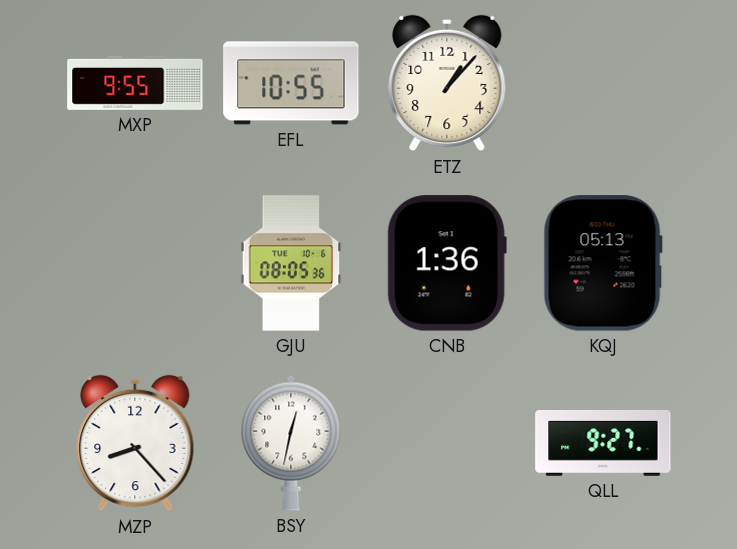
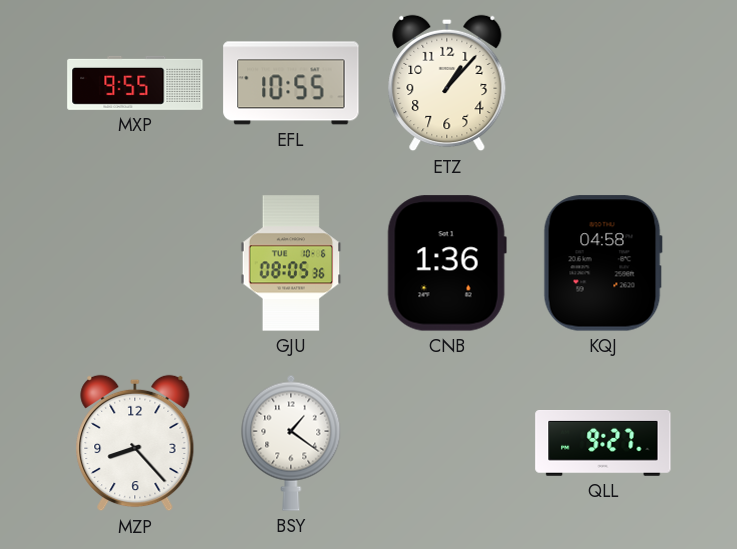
KQJ: 05:13 -> 04:58 (603, 263)
BSY: 12:32 -> 1:21 (291, 443)
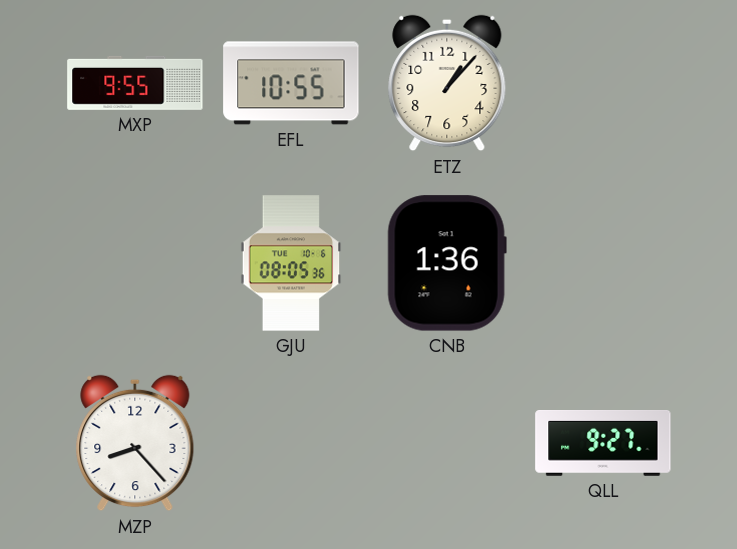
KQJ: 04:58 -> none (603, 263)
BSY: 1:21 -> none (291, 443)
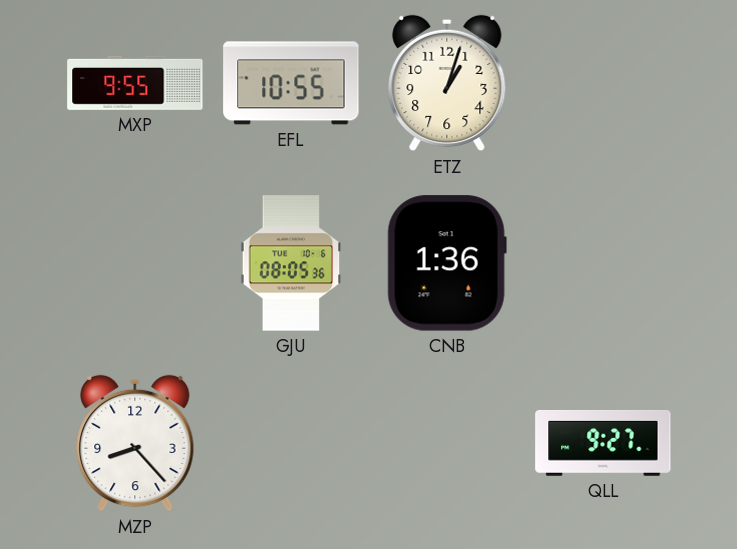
ETZ: 1:07 -> 1:03 (447, 83)
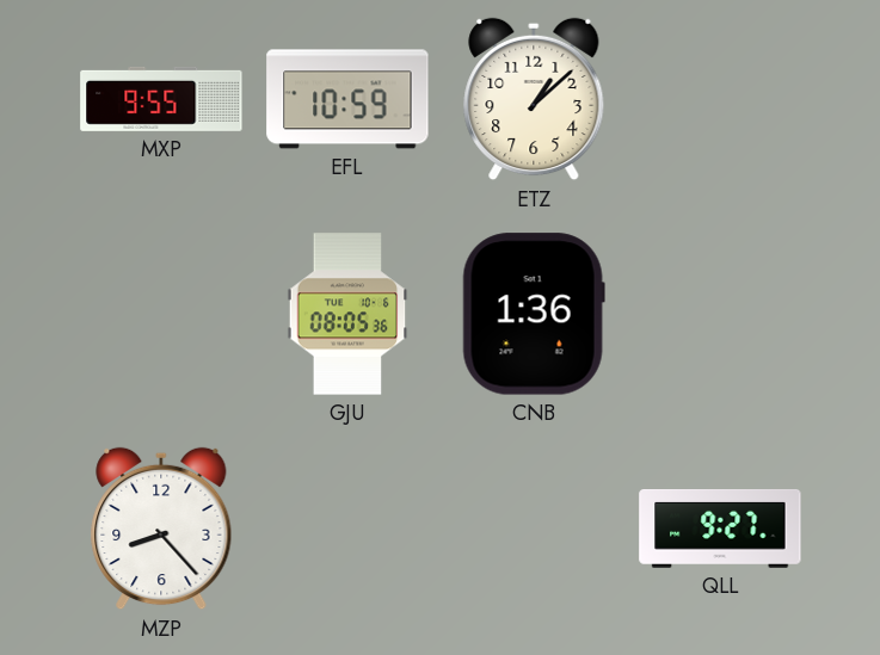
EFL: 10:55 -> 10:59 (347, 99)
ETZ: 1:03 -> 1:08 (534, 99)
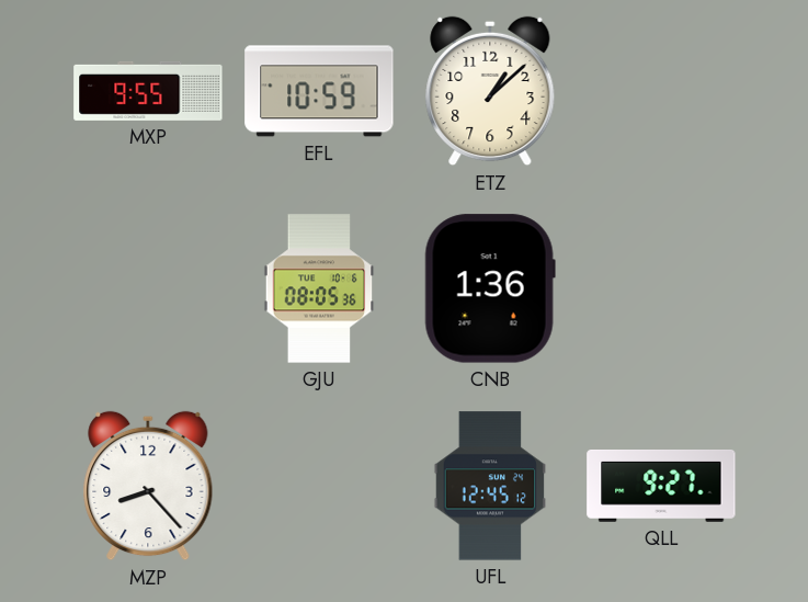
UFL: none -> 12:45 (490, 486)
